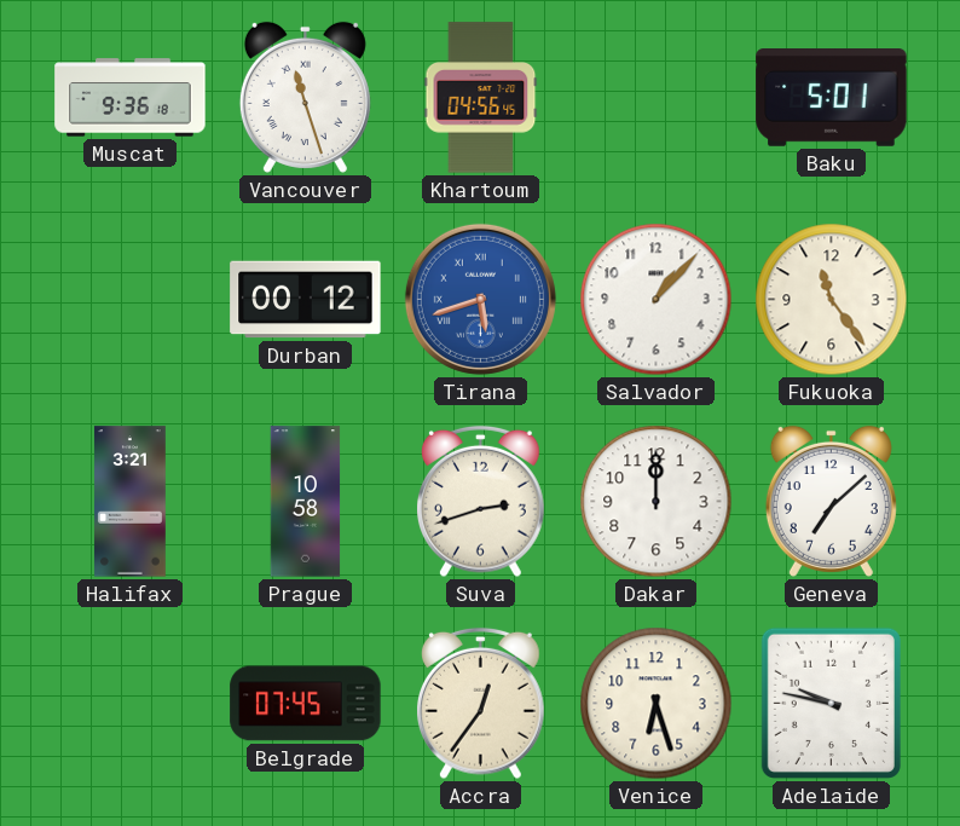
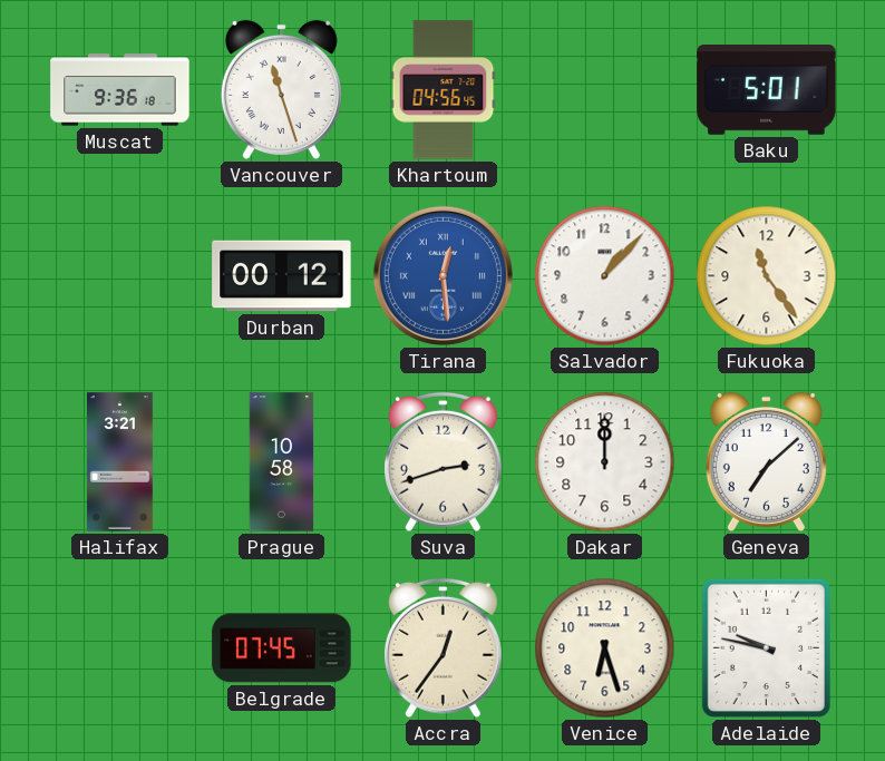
Tirana: 5:42 -> 12:29 (442, 275)
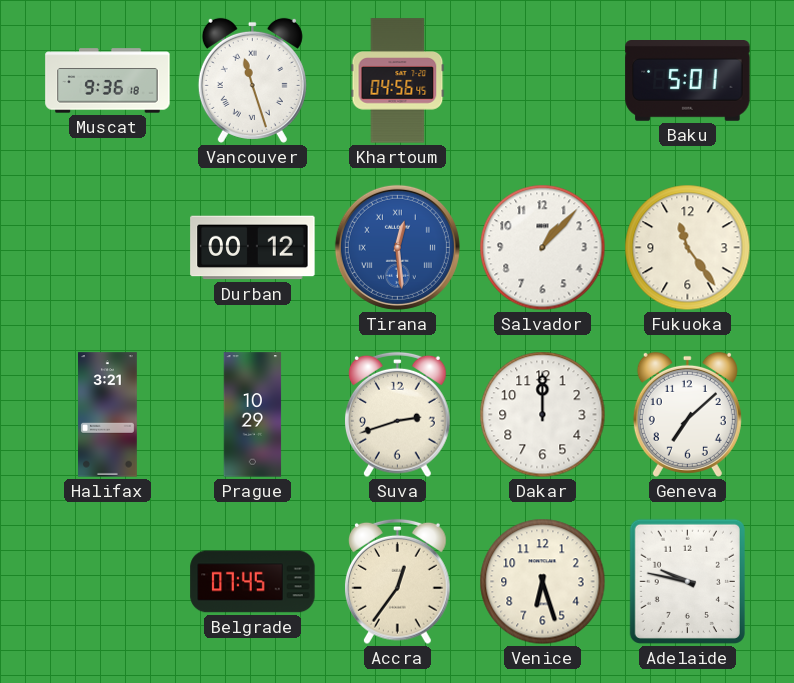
Prague: 10:58 -> 10:29 (253, 415)
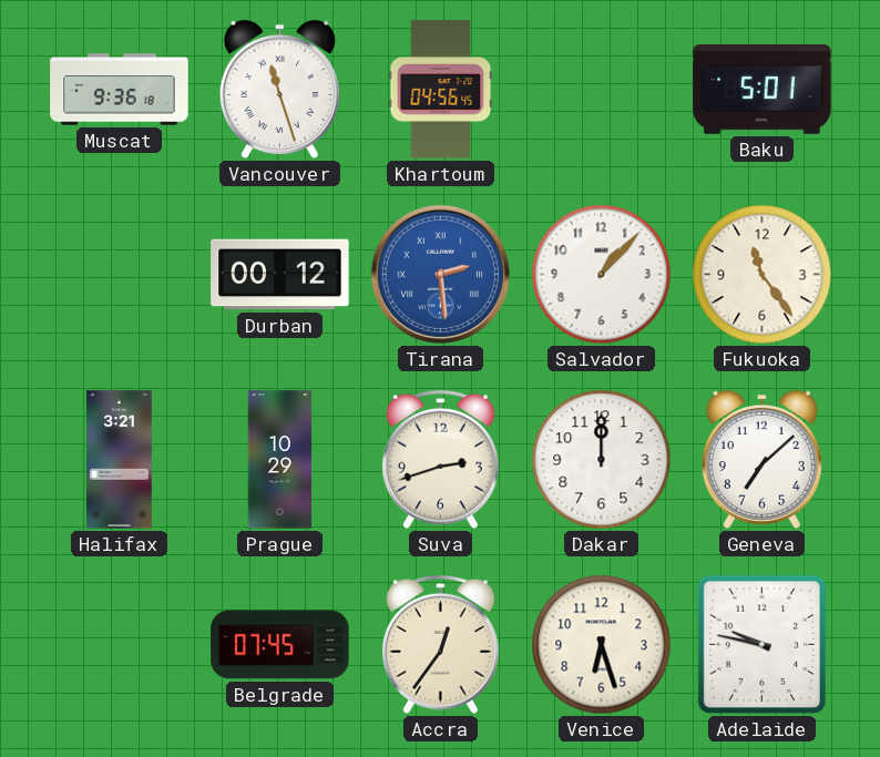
Tirana: 12:29 -> 2:29 (440, 274)
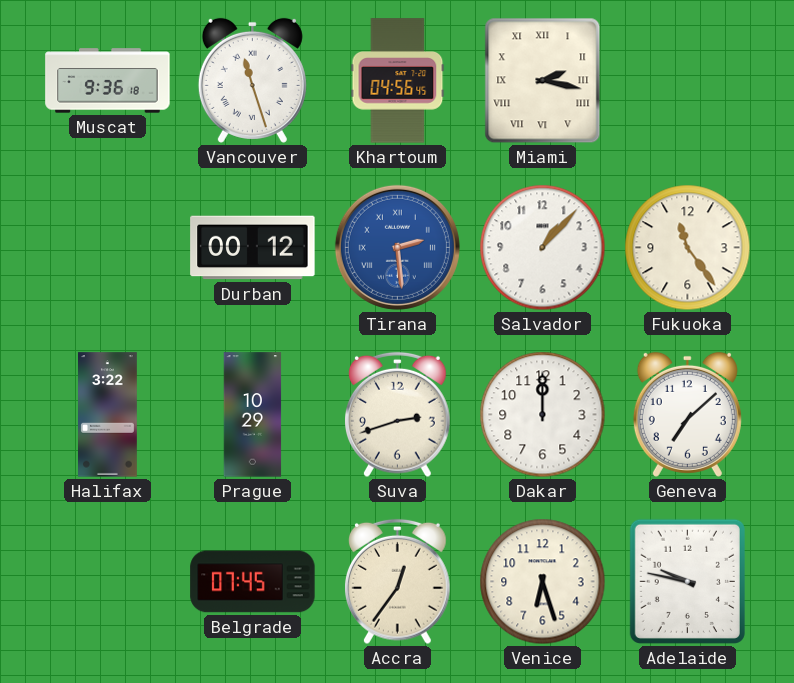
Miami: none -> 2:17 (543, 81)
Baku: 5:01 -> none (763, 90)
Halifax: 3:21 -> 3:22 (108, 415)
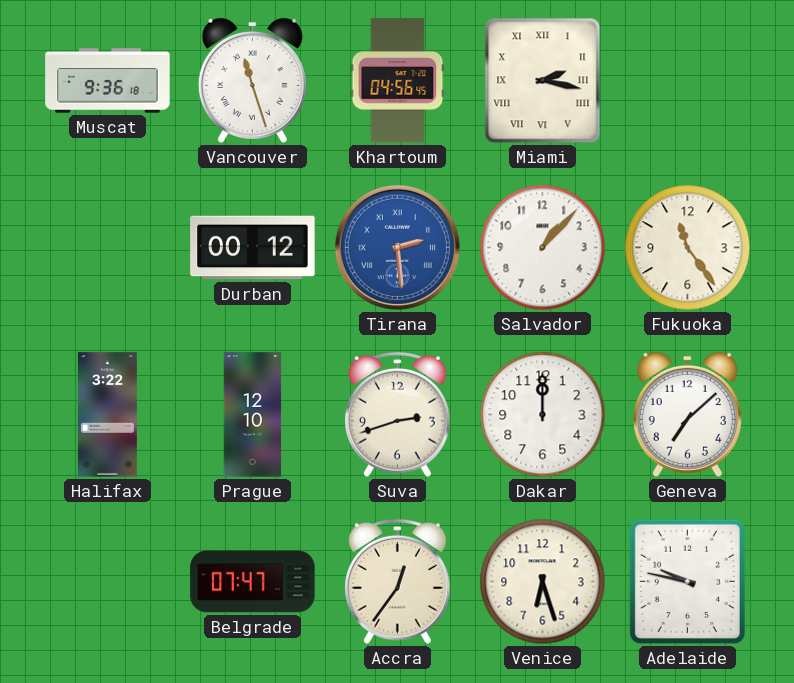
Prague: 10:29 -> 12:10 (253, 415)
Belgrade: 07:45 -> 07:47 (253, 582)
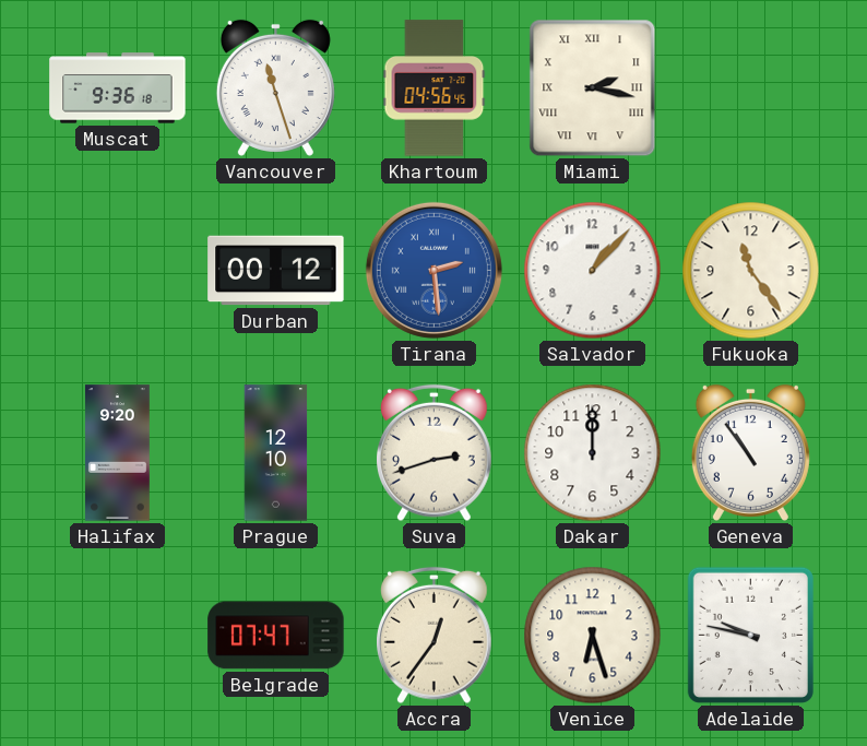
Halifax: 3:22 -> 9:20 (118, 453)
Geneva: 7:08 -> 10:54 (750, 452)
